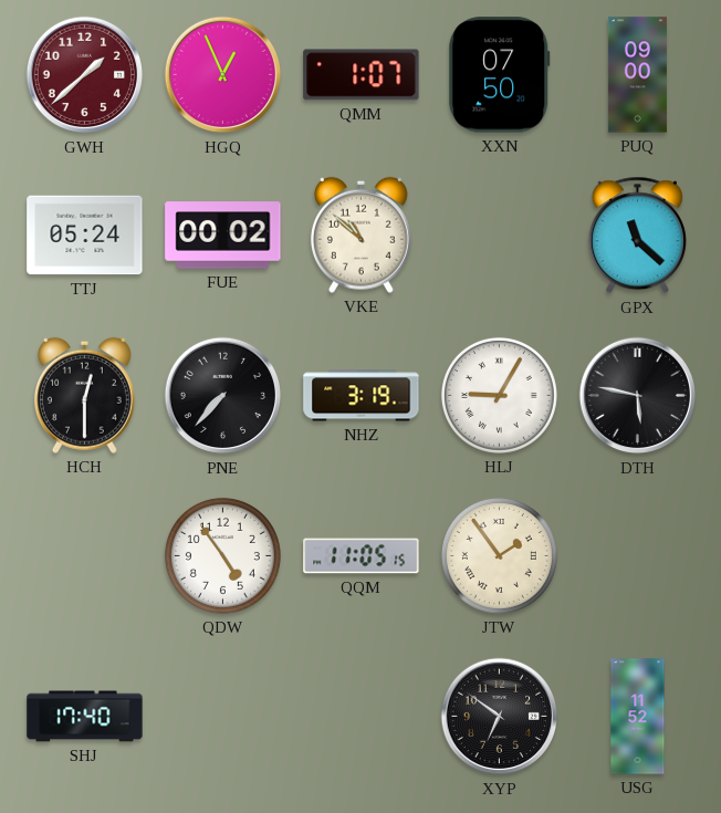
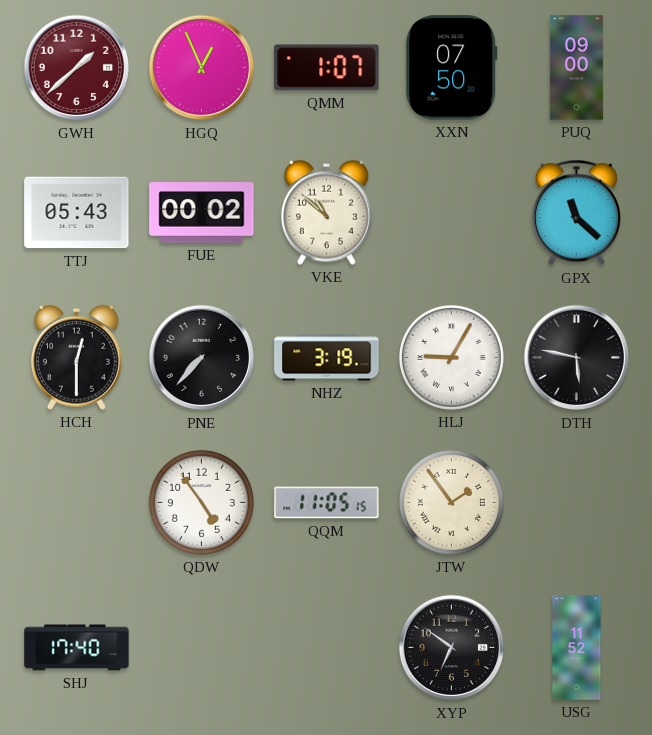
TTJ: 05:24 -> 05:43 (77, 213)
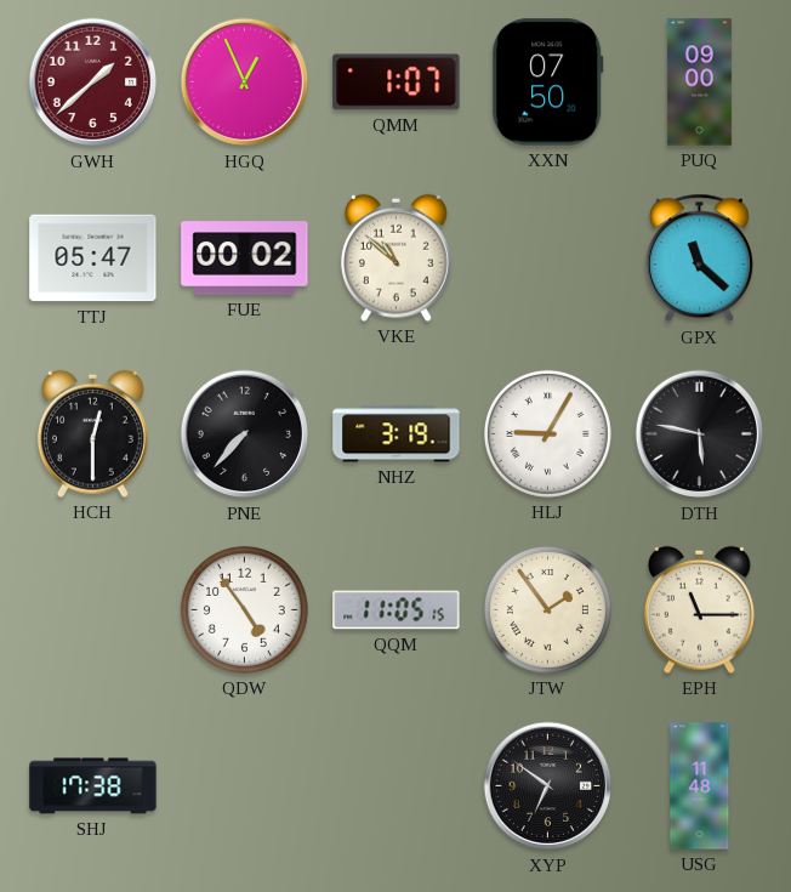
TTJ: 05:43 -> 05:47 (93, 258)
EPH: none -> 11:15 (699, 609)
SHJ: 17:40 -> 17:38 (93, 786)
USG: 11:52 -> 11:48 (700, 786)
